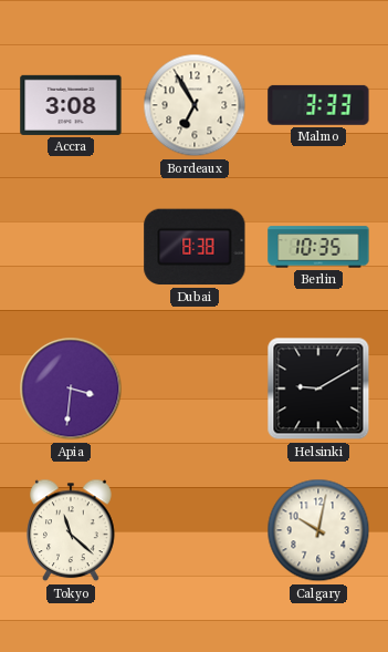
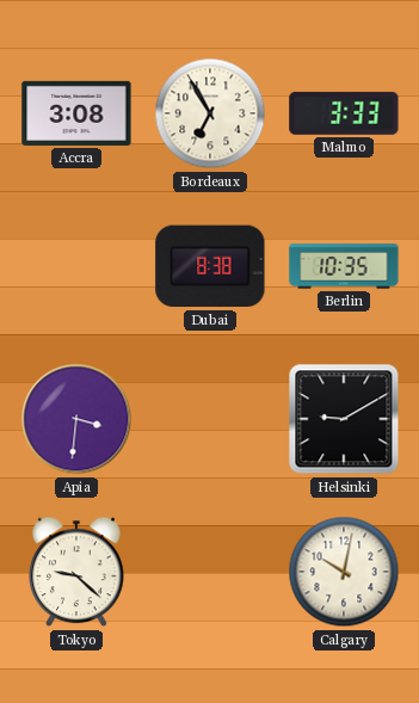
Tokyo: 11:22 -> 9:22 (78, 572)
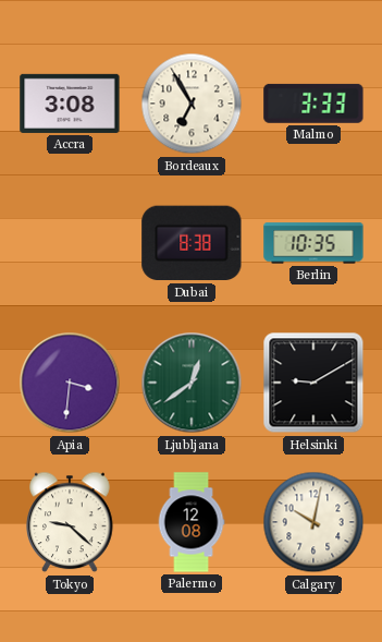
Ljubljana: none -> 12:39 (192, 383)
Palermo: none -> 12:08 (192, 522)
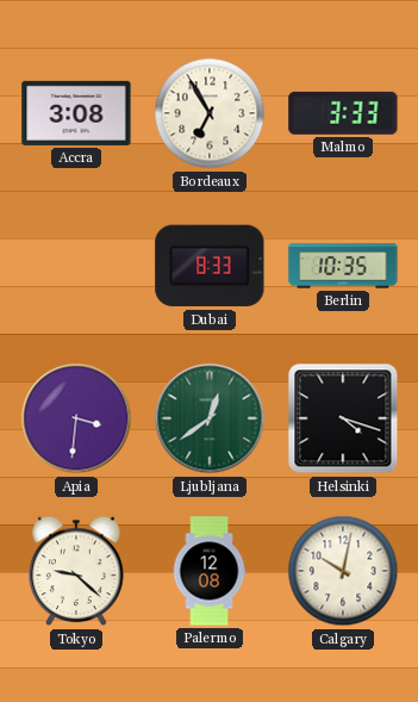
Dubai: 8:38 -> 8:33 (210, 266)
Helsinki: 9:10 -> 4:18 (343, 418)
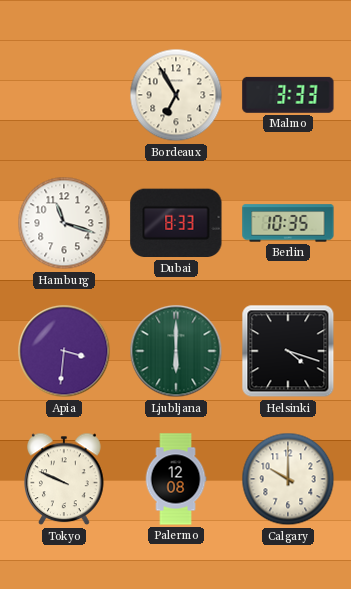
Accra: 3:08 -> none (76, 113)
Hamburg: none -> 11:18 (64, 223)
Ljubljana: 12:39 -> 6:00 (176, 351)
Tokyo: 9:22 -> 9:49 (65, 479)
Calgary: 10:02 -> 10:00 (288, 479)
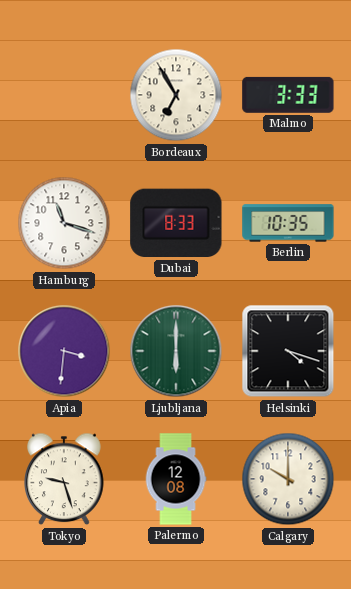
Tokyo: 9:49 -> 9:27 (65, 479)
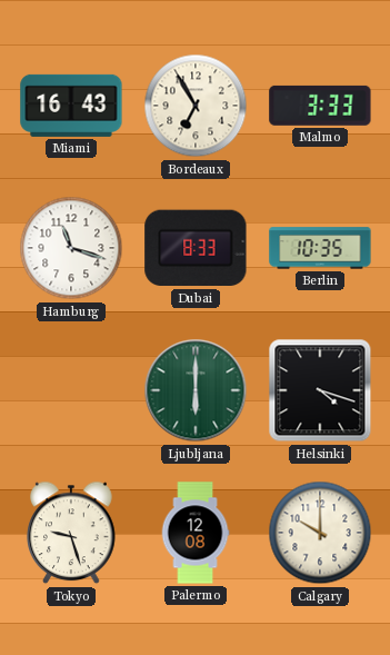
Miami: none -> 16:43 (71, 106)
Apia: 3:31 -> none (64, 351)
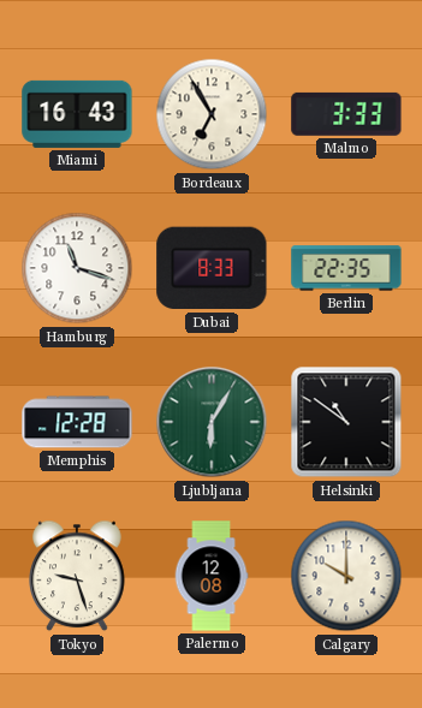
Berlin: 10:35 -> 22:35 (346, 268)
Memphis: none -> 12:28 (77, 422)
Ljubljana: 6:00 -> 6:05 (212, 422)
Helsinki: 4:18 -> 10:51 (346, 422)
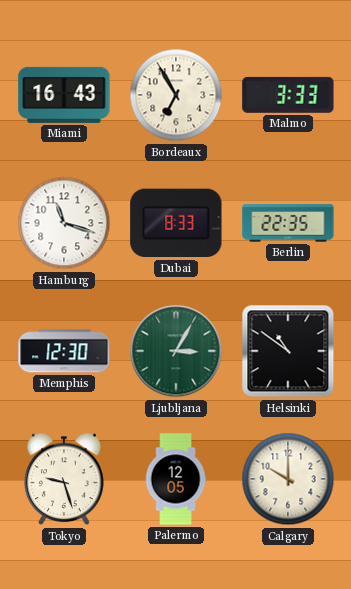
Memphis: 12:28 -> 12:30 (64, 351)
Ljubljana: 6:05 -> 3:05 (176, 351)
Palermo: 12:08 -> 12:05 (176, 479)
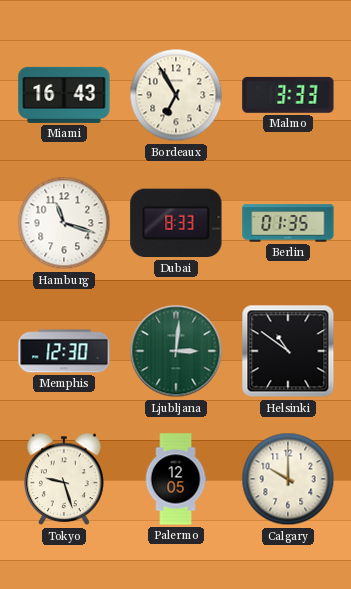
Berlin: 22:35 -> 01:35 (288, 223)
Ljubljana: 3:05 -> 3:01 (176, 351)
